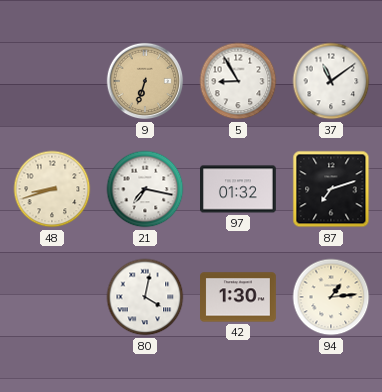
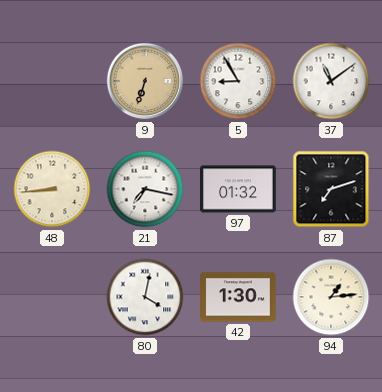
48: 8:42 -> 8:44 (52, 189)
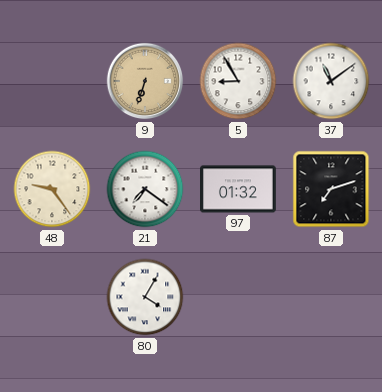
48: 8:44 -> 9:24 (52, 189)
21: 7:17 -> 7:21 (145, 189)
80: 4:02 -> 4:05 (145, 297)
42: 1:30 -> none (239, 297)
94: 1:14 -> none (331, 297)
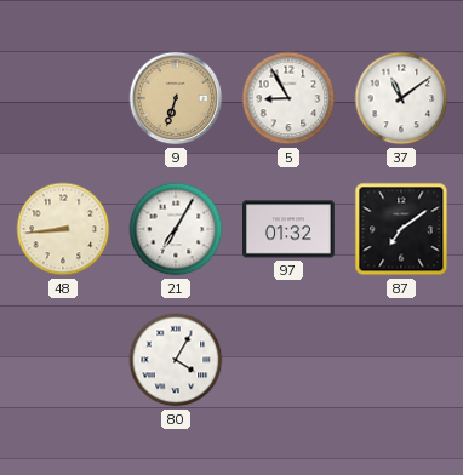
48: 9:24 -> 8:44 (63, 229)
21: 7:21 -> 7:05 (176, 229)
87: 7:12 -> 7:09 (401, 229)
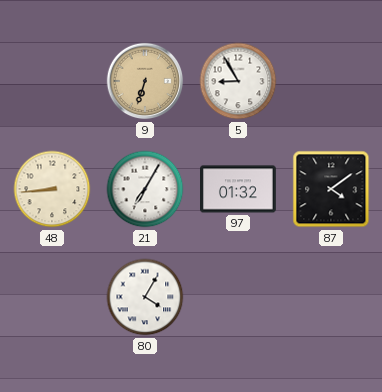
37: 11:09 -> none (401, 98)
87: 7:09 -> 4:09 (331, 189)
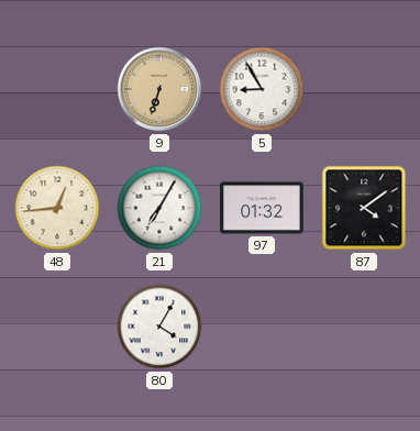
48: 8:44 -> 12:44 (57, 208)
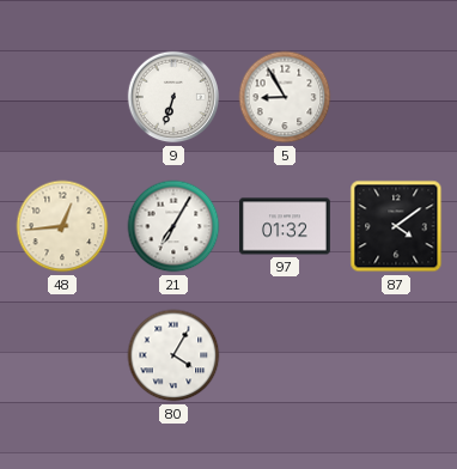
9 dial: champagne -> white (173, 97)
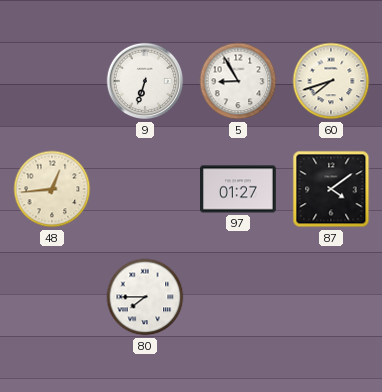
60: none -> 7:42 (331, 81)
21: 7:05 -> none (173, 226)
97: 01:32 -> 01:27 (239, 189)
80: 4:05 -> 7:45 (145, 297)
